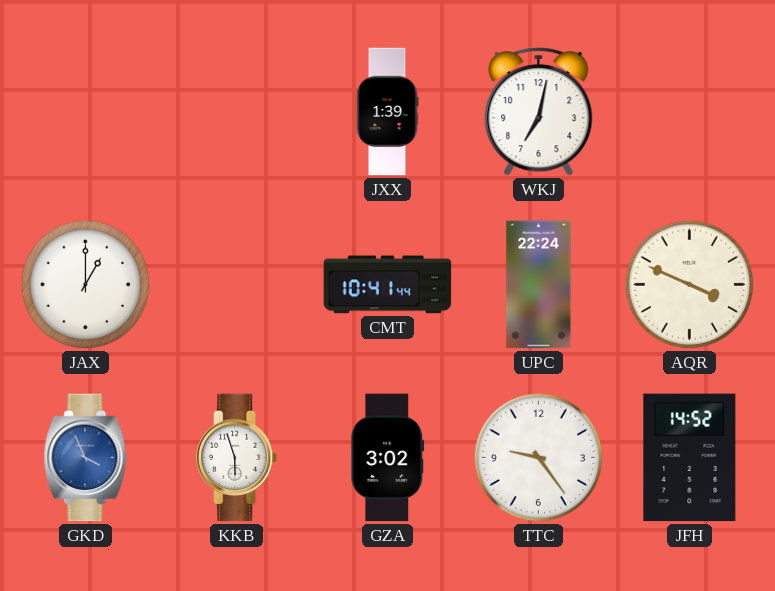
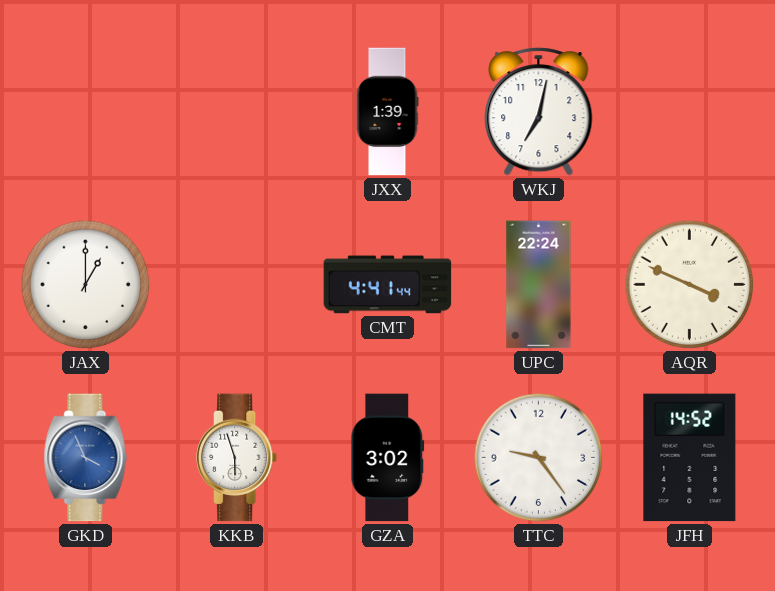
CMT: 10:41 -> 4:41 (388, 285)
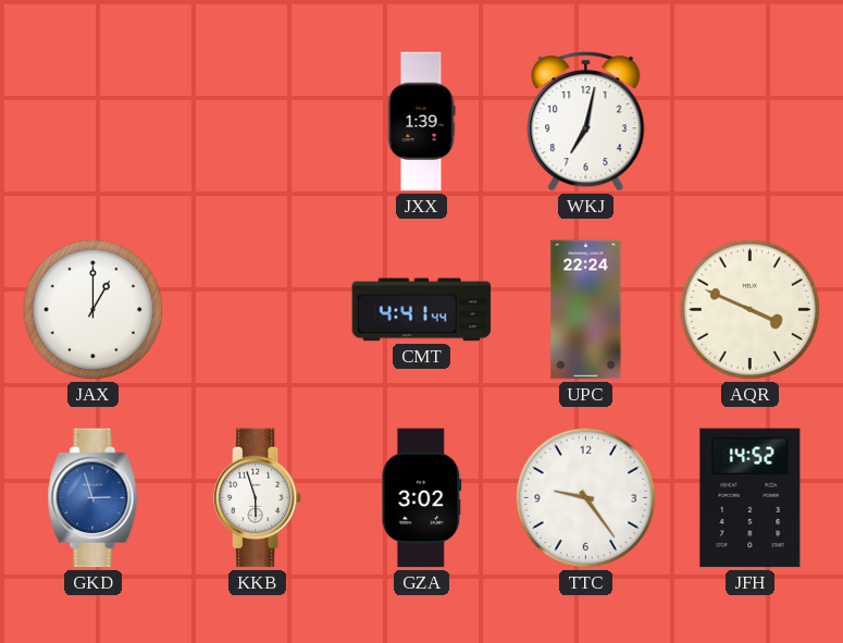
GKD: 3:56 -> 2:57 (94, 498)
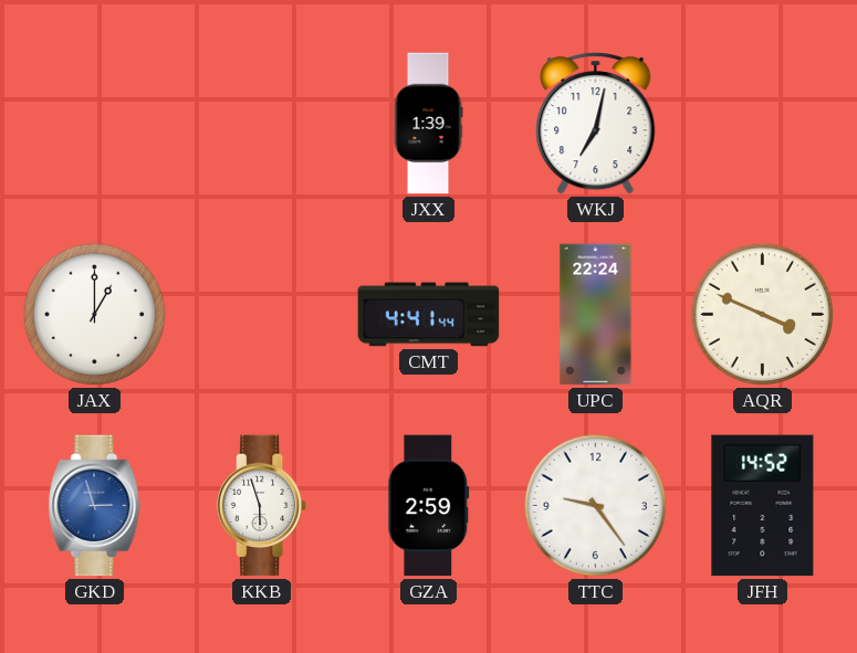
GZA: 3:02 -> 2:59 (429, 506)
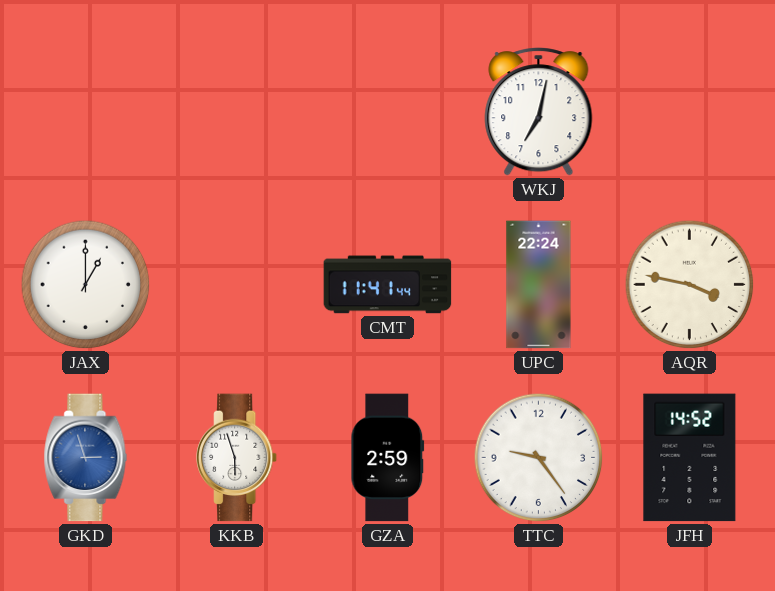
JXX: 1:39 -> none (428, 124)
CMT: 4:41 -> 11:41 (388, 285)
AQR: 3:49 -> 3:47 (690, 285)
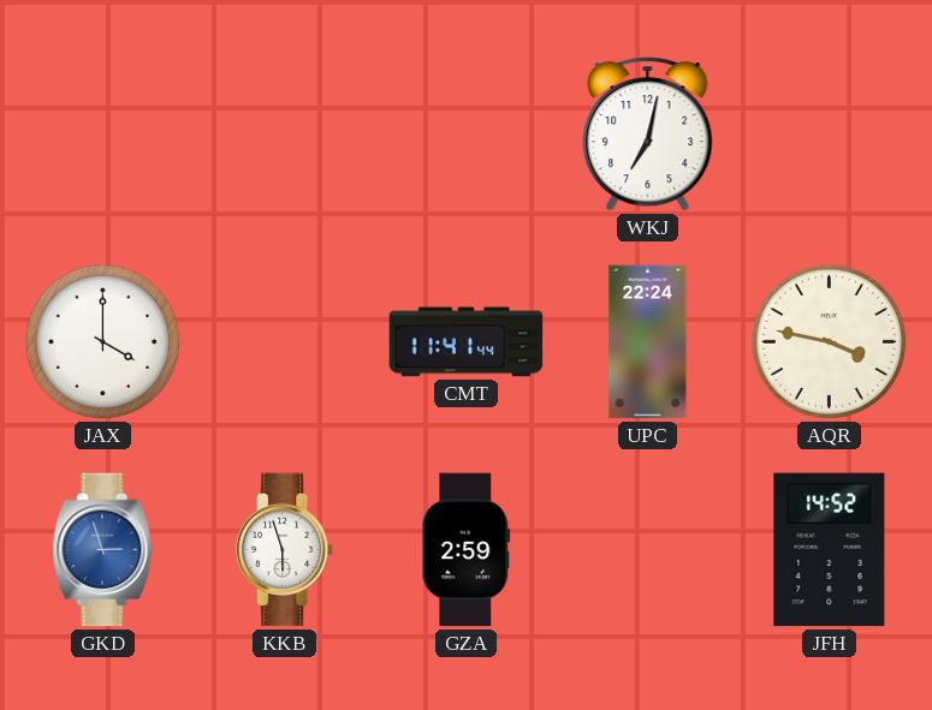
JAX: 1:00 -> 4:00 (103, 342)
TTC: 9:24 -> none (539, 458)
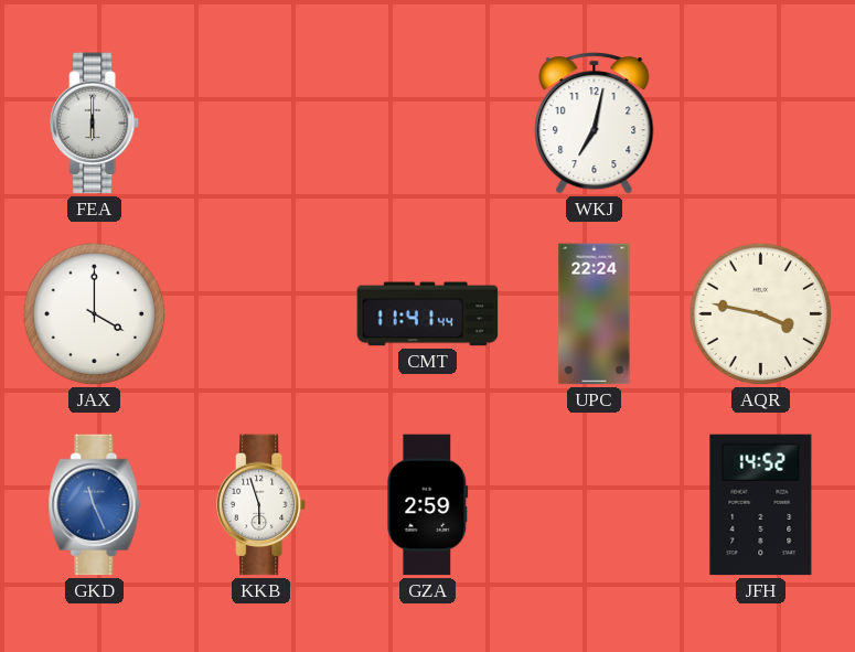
FEA: none -> 6:00 (96, 124)
GKD: 2:57 -> 11:26 (95, 505)
